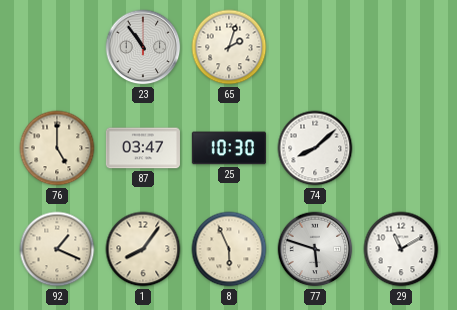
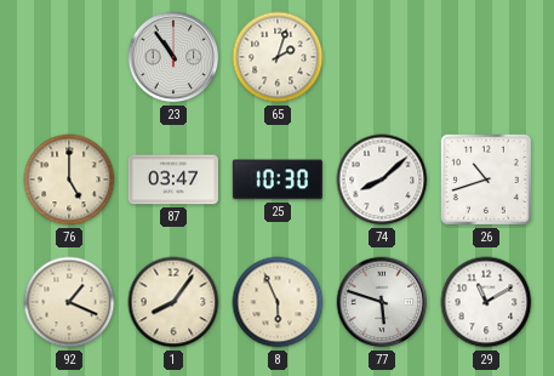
26: none -> 10:42 (486, 180)
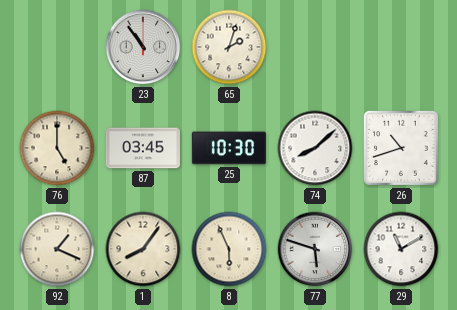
87: 03:47 -> 03:45 (143, 148)
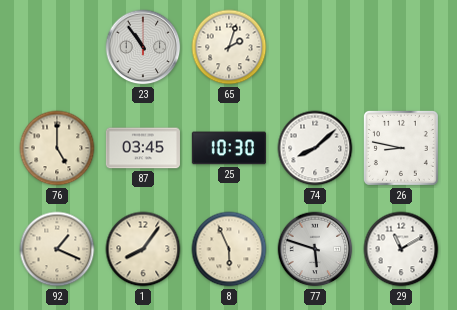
26: 10:42 -> 8:47 (401, 148)
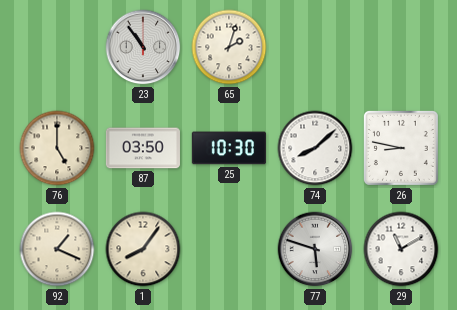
87: 03:45 -> 03:50 (143, 148)
8: 5:56 -> none (229, 249)
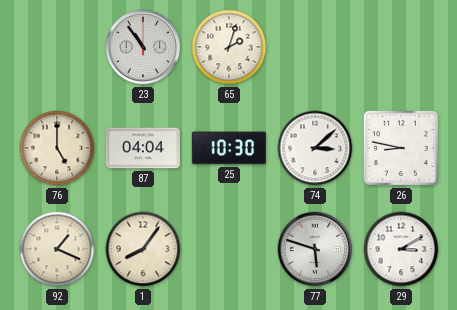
87: 03:50 -> 04:04 (143, 148)
74: 8:08 -> 3:08 (315, 148)
29: 11:10 -> 3:10 (401, 249)
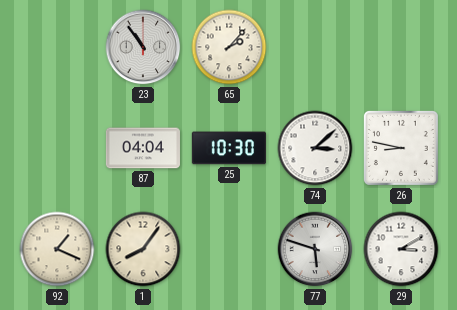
65: 2:03 -> 2:07 (229, 47)
76: 5:00 -> none (57, 148)
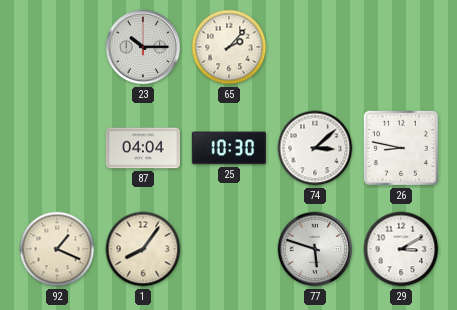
23: 10:54 -> 10:15 (143, 47)
